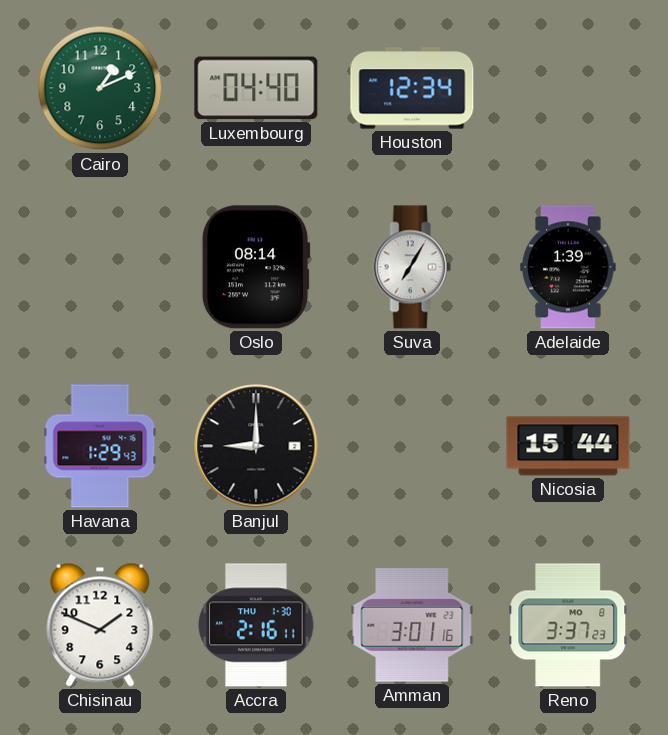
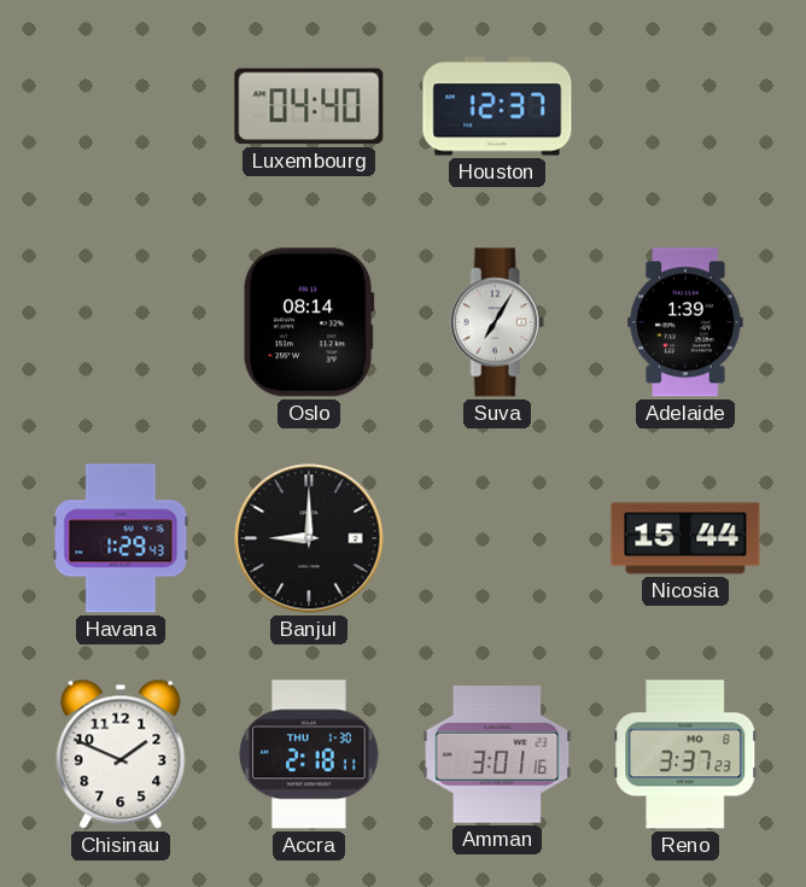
Cairo: 1:11 -> none (100, 88)
Houston: 12:34 -> 12:37 (497, 106)
Accra: 2:16 -> 2:18 (309, 754)
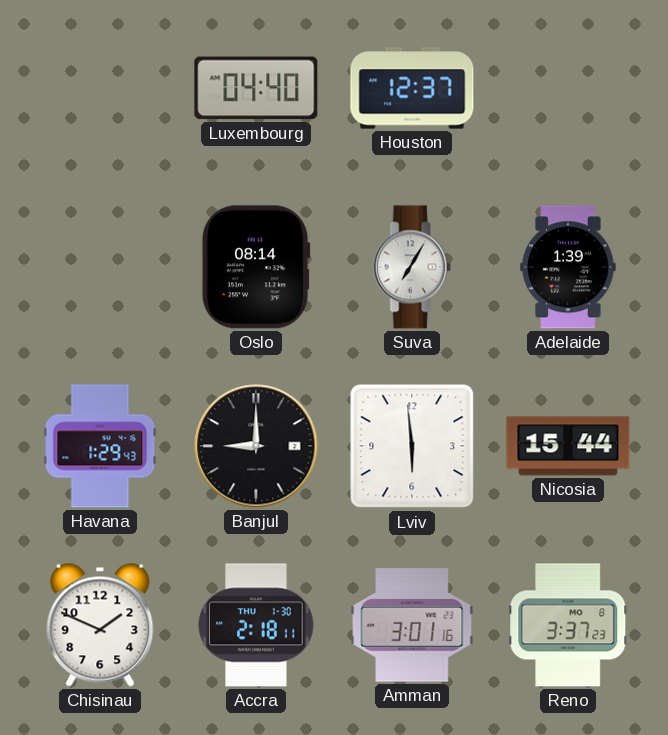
Lviv: none -> 5:59 (412, 446)
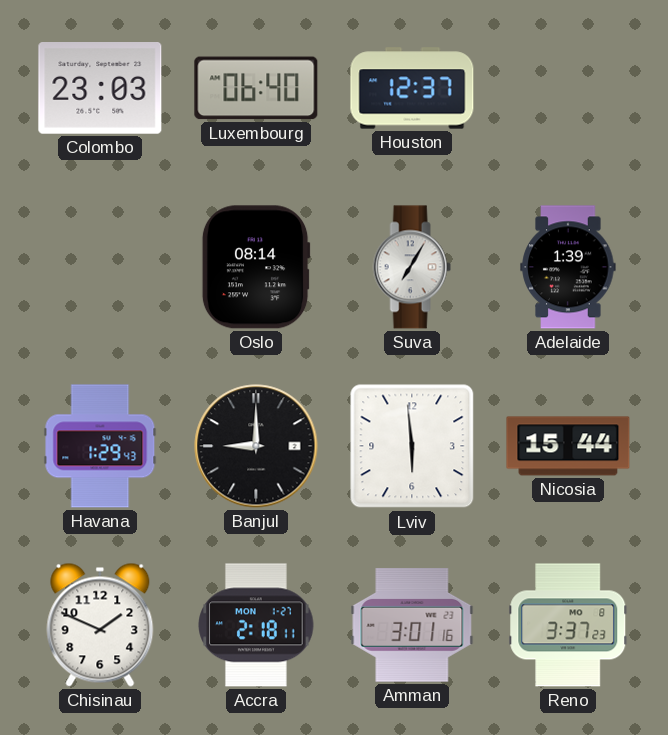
Colombo: none -> 23:03 (100, 89)
Luxembourg: 04:40 -> 06:40 (256, 88)
Accra date: THU 1-30 -> MON 1-27 (256, 625)
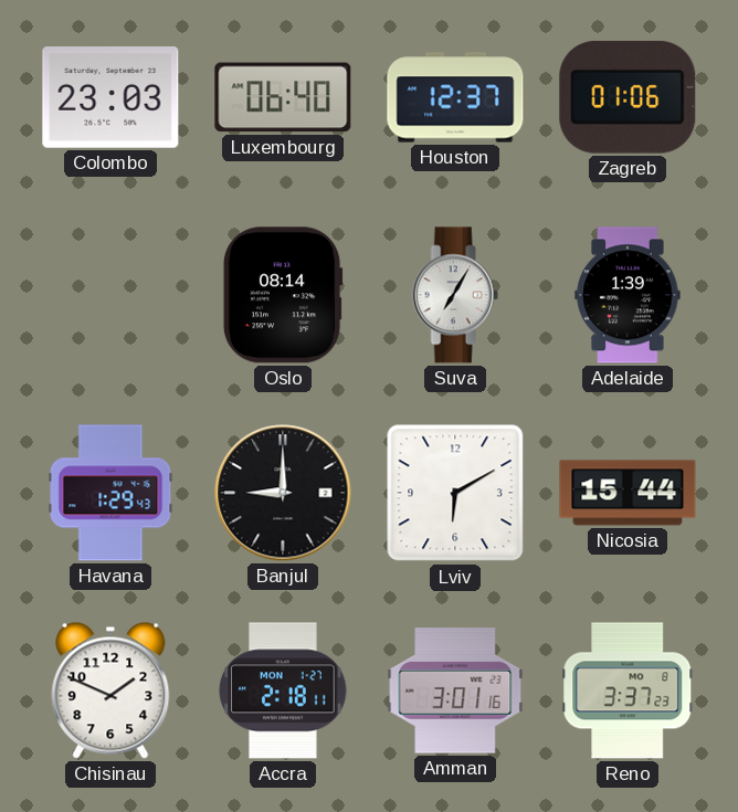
Zagreb: none -> 01:06 (628, 97)
Lviv: 5:59 -> 6:10 (455, 493)
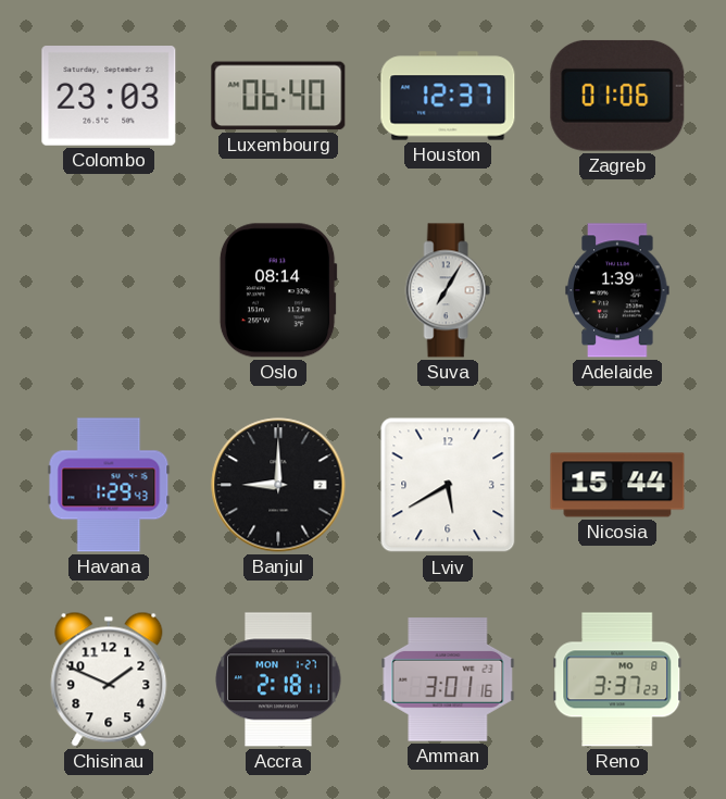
Lviv: 6:10 -> 5:40 (448, 485)
